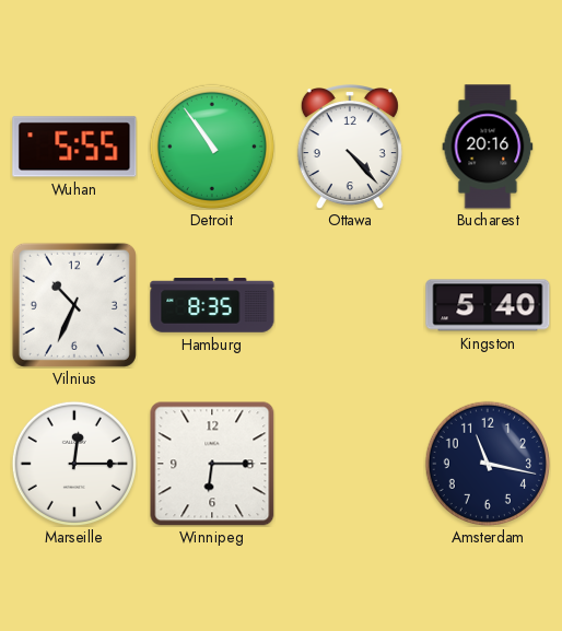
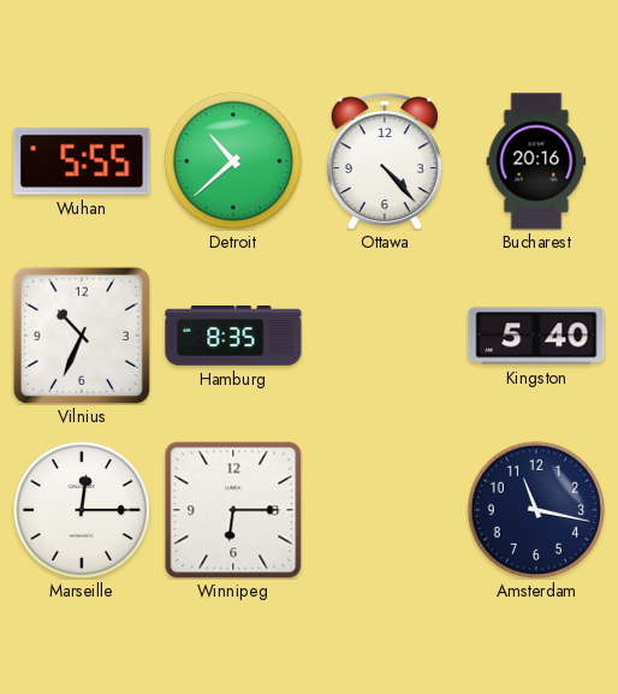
Detroit: 10:54 -> 10:38 (233, 160)
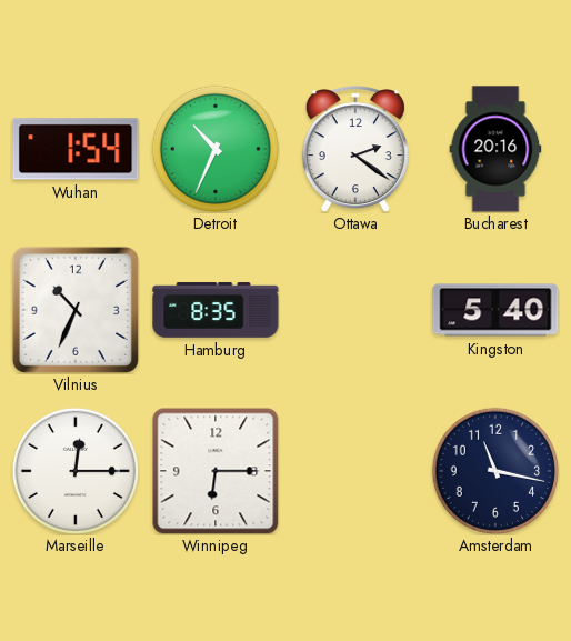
Wuhan: 5:55 -> 1:54 (76, 149)
Detroit: 10:38 -> 10:34 (216, 148)
Ottawa: 4:23 -> 2:21 (355, 150)
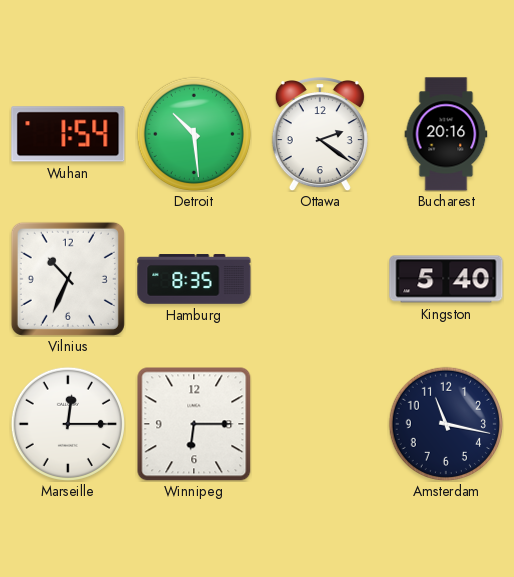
Detroit: 10:34 -> 10:29 (194, 133)
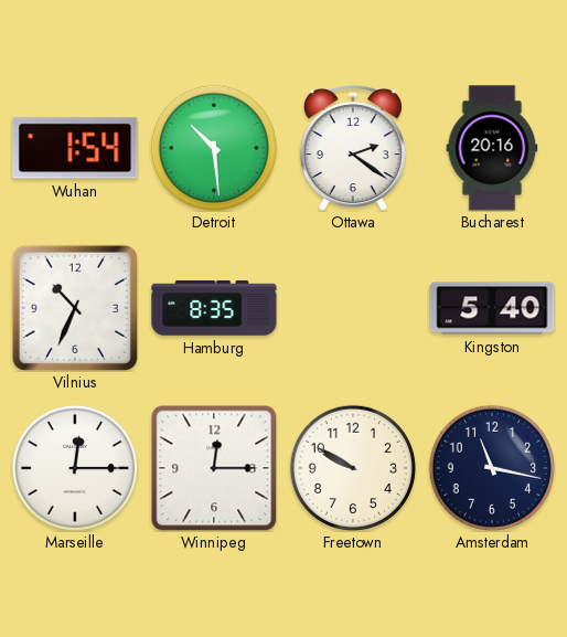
Winnipeg: 6:15 -> 12:15 (214, 468)
Freetown: none -> 9:50 (353, 467)
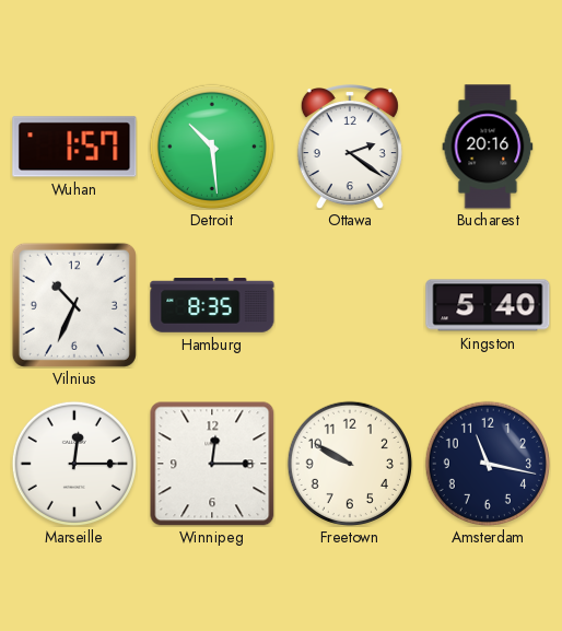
Wuhan: 1:54 -> 1:57 (74, 147)
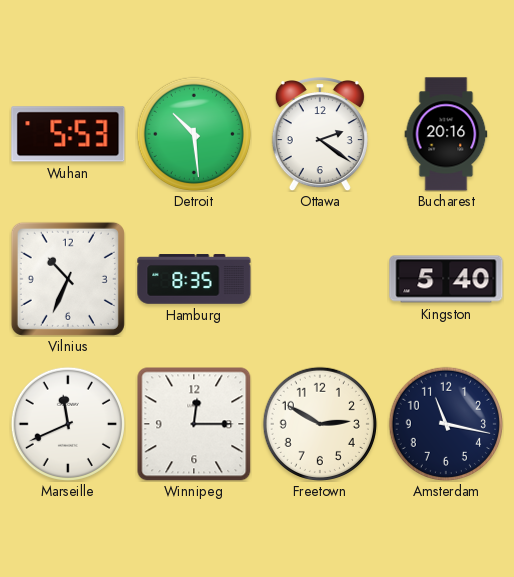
Wuhan: 1:57 -> 5:53 (68, 134)
Marseille: 12:15 -> 11:41 (68, 423)
Freetown: 9:50 -> 2:50 (320, 423)
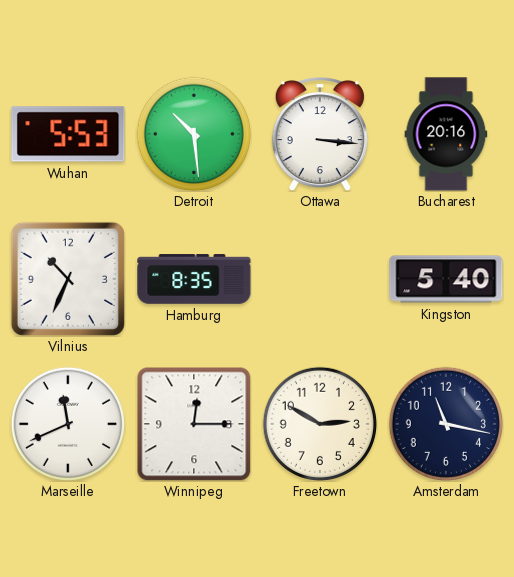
Ottawa: 2:21 -> 3:16 (320, 135)
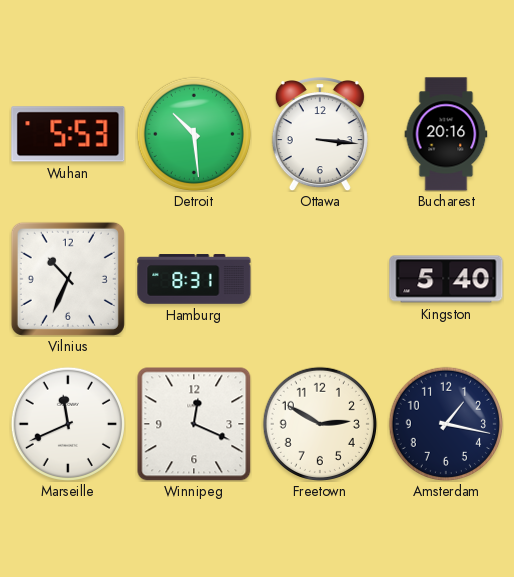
Hamburg: 8:35 -> 8:31 (194, 279)
Winnipeg: 12:15 -> 12:19 (194, 424)
Amsterdam: 11:17 -> 1:17 (446, 423)
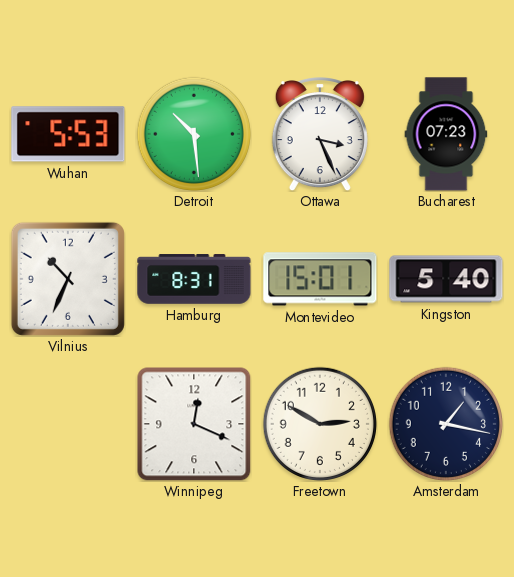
Ottawa: 3:16 -> 3:26 (320, 135)
Bucharest: 20:16 -> 07:23 (446, 134)
Montevideo: none -> 15:01 (320, 279)
Marseille: 11:41 -> none (68, 423)
